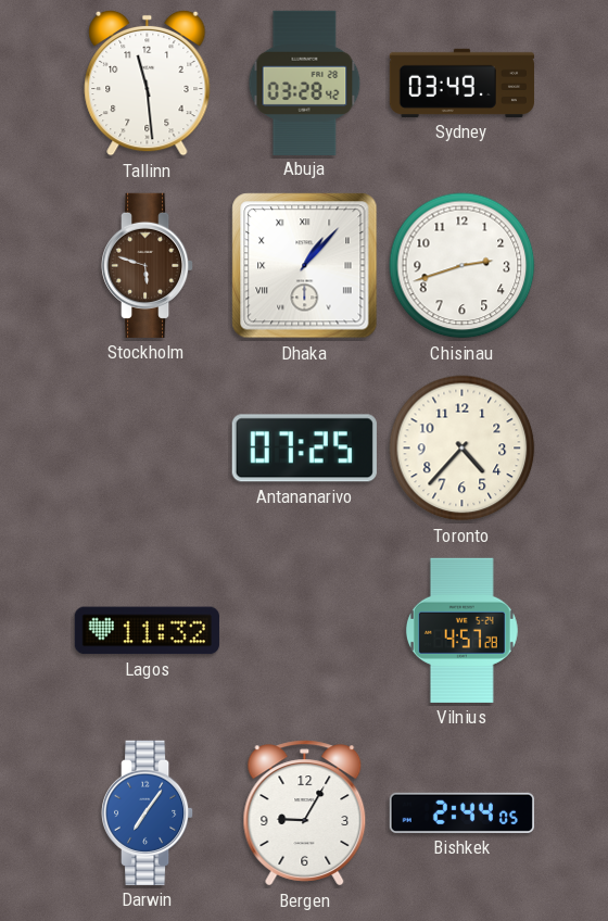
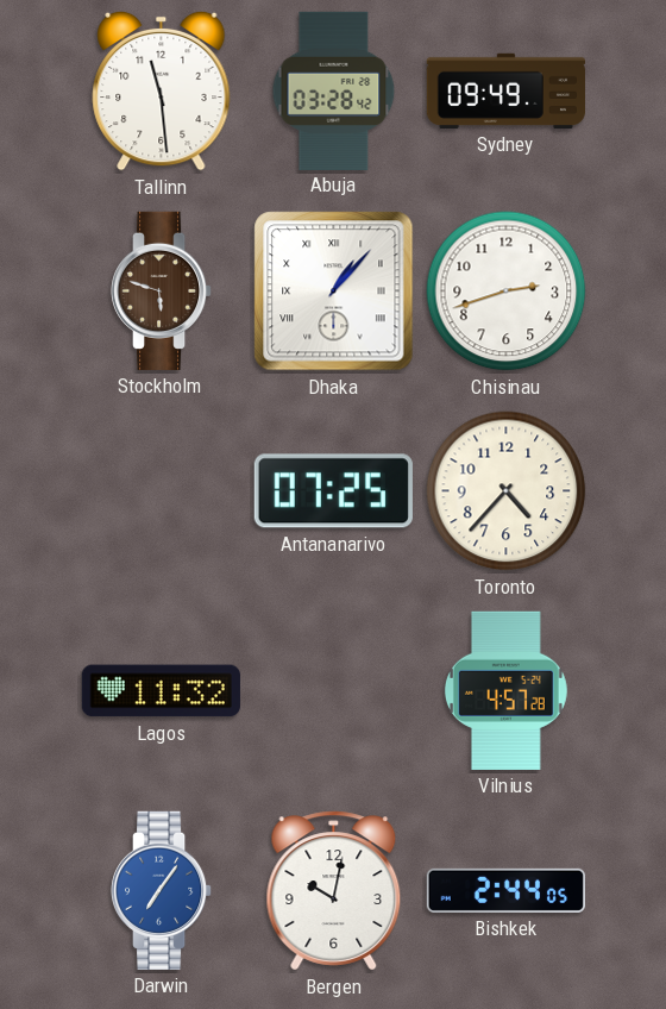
Sydney: 03:49 -> 09:49 (505, 90)
Bergen: 9:05 -> 10:02 (334, 891)
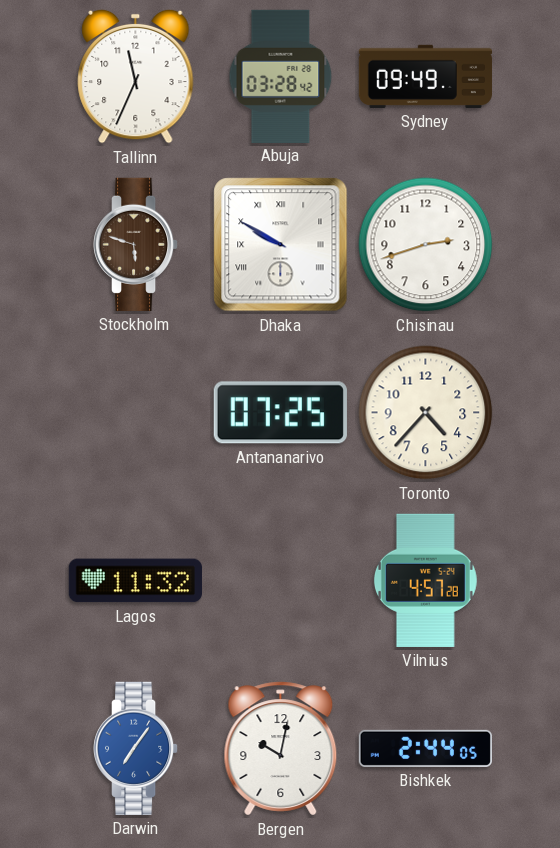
Tallinn: 11:29 -> 11:34 (136, 76)
Dhaka: 1:07 -> 9:50 (281, 245)
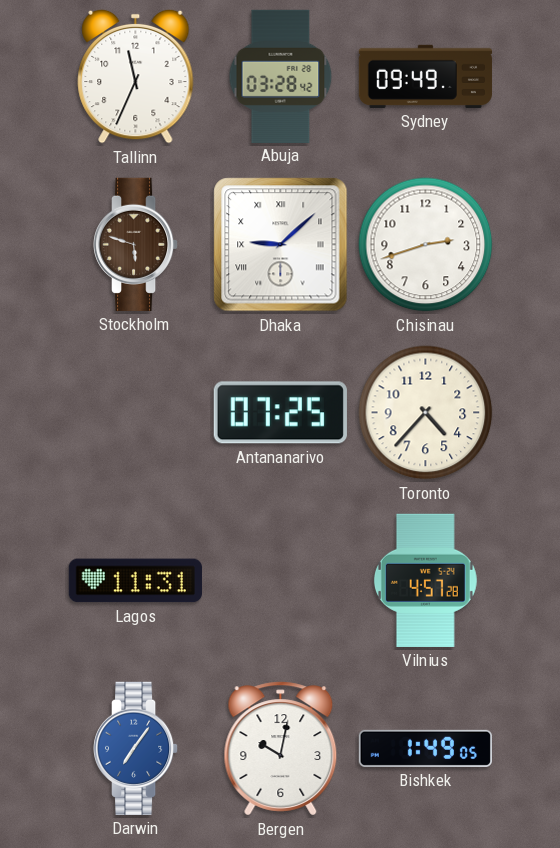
Dhaka: 9:50 -> 9:08 (281, 245)
Lagos: 11:32 -> 11:31 (135, 581)
Bishkek: 2:44 -> 1:49 (425, 748)
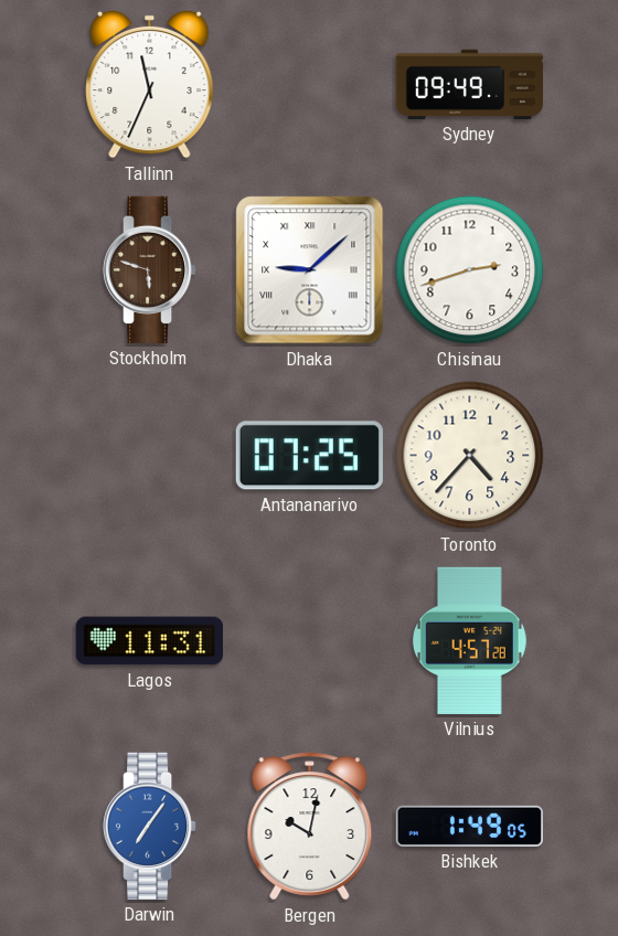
Abuja: 03:28 -> none (281, 76)
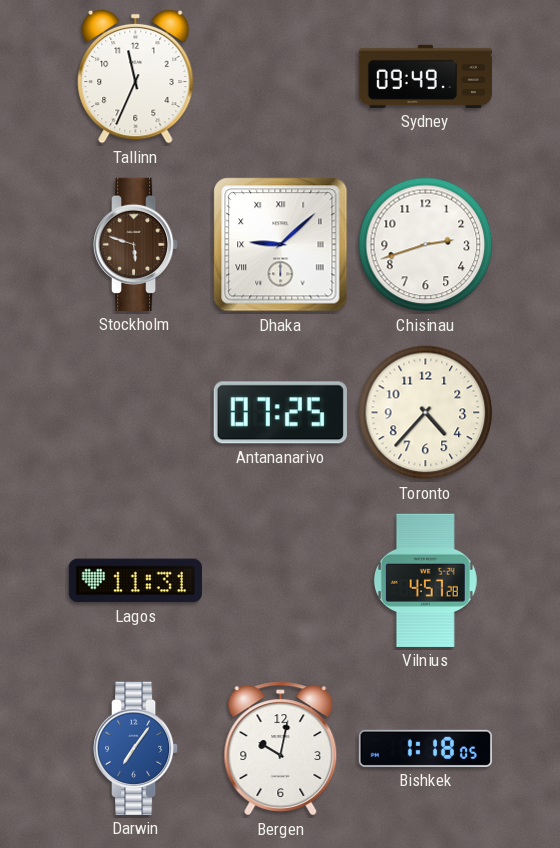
Bishkek: 1:49 -> 1:18 (425, 748)
